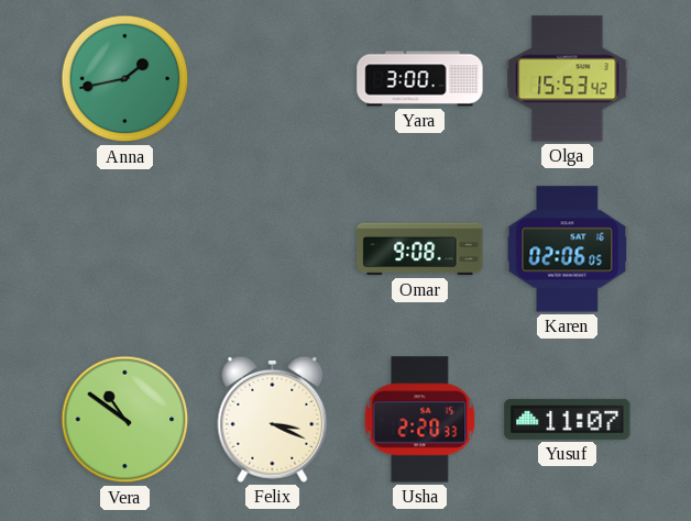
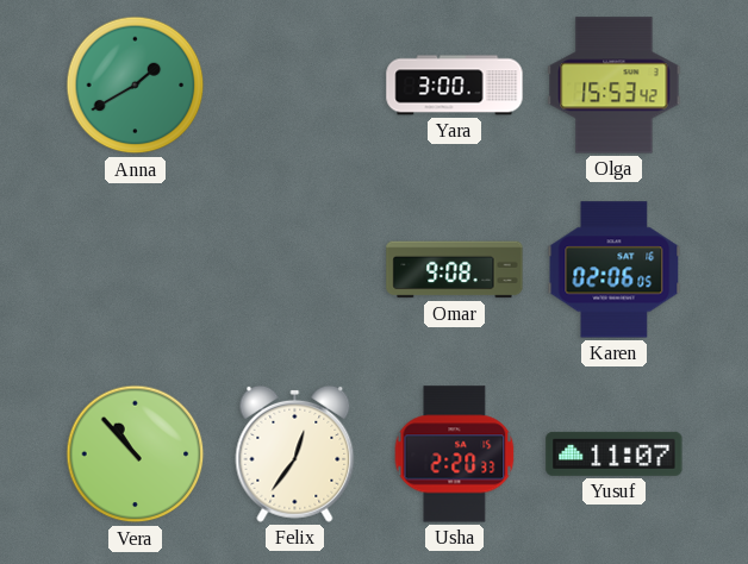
Anna: 1:43 -> 1:40 (136, 86)
Vera: 10:51 -> 10:53 (136, 455)
Felix: 3:19 -> 12:36 (295, 453)
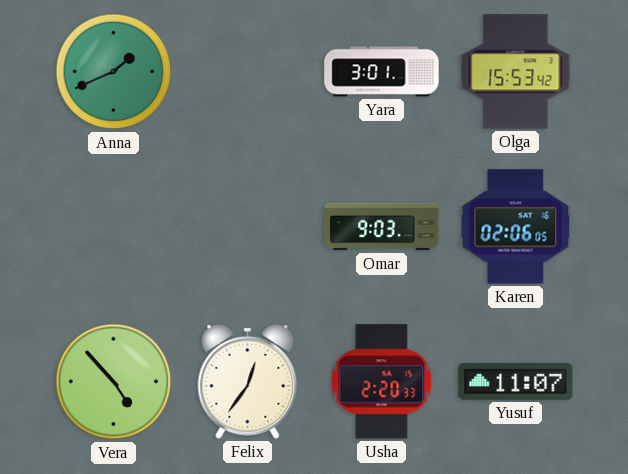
Anna: 1:40 -> 1:41 (114, 72)
Yara: 3:00 -> 3:01 (382, 72)
Omar: 9:08 -> 9:03 (382, 227)
Vera: 10:53 -> 4:53 (114, 382)
